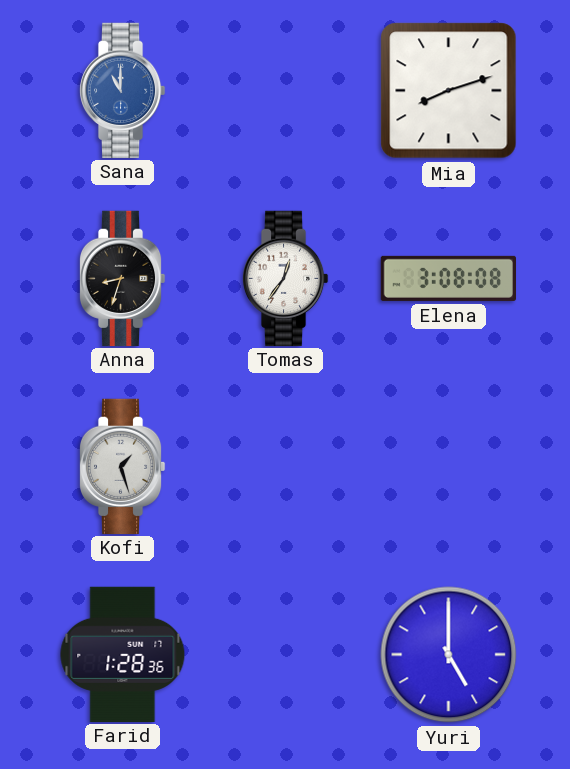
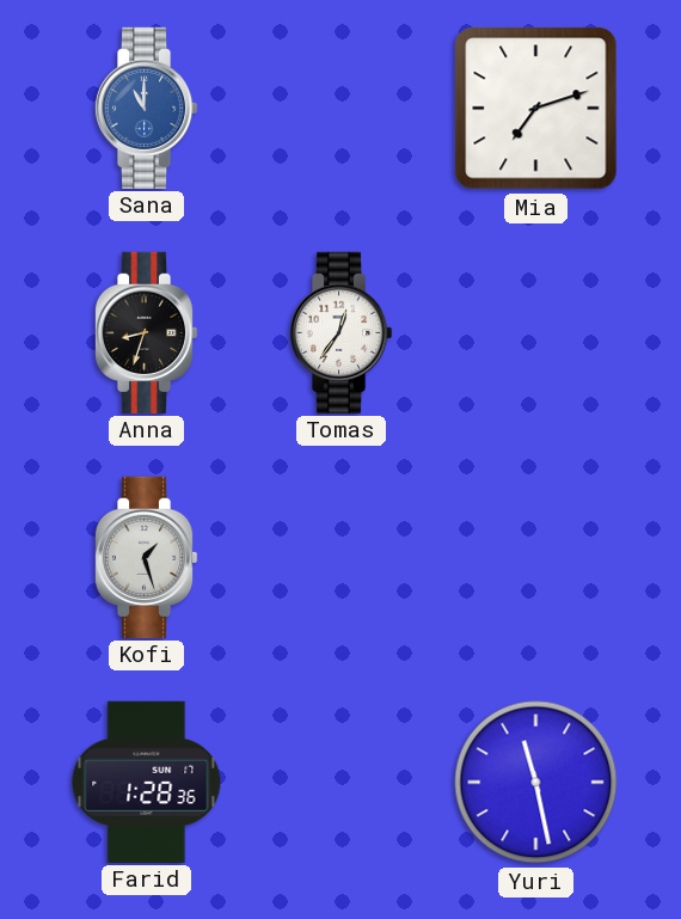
Mia: 8:12 -> 7:12 (536, 109)
Elena: 3:08 -> none (449, 278)
Yuri: 5:00 -> 11:28 (536, 783)
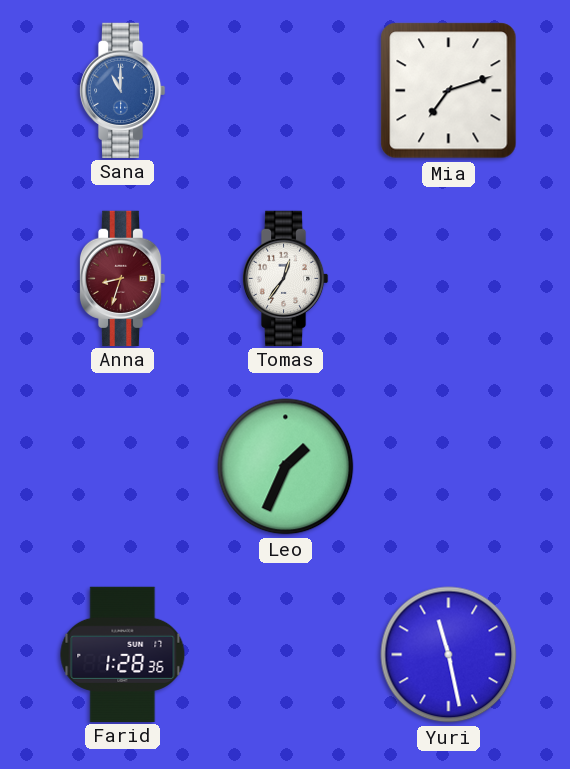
Anna dial: black -> burgundy (122, 278)
Kofi: 1:27 -> none (146, 557)
Leo: none -> 1:34 (286, 467)
